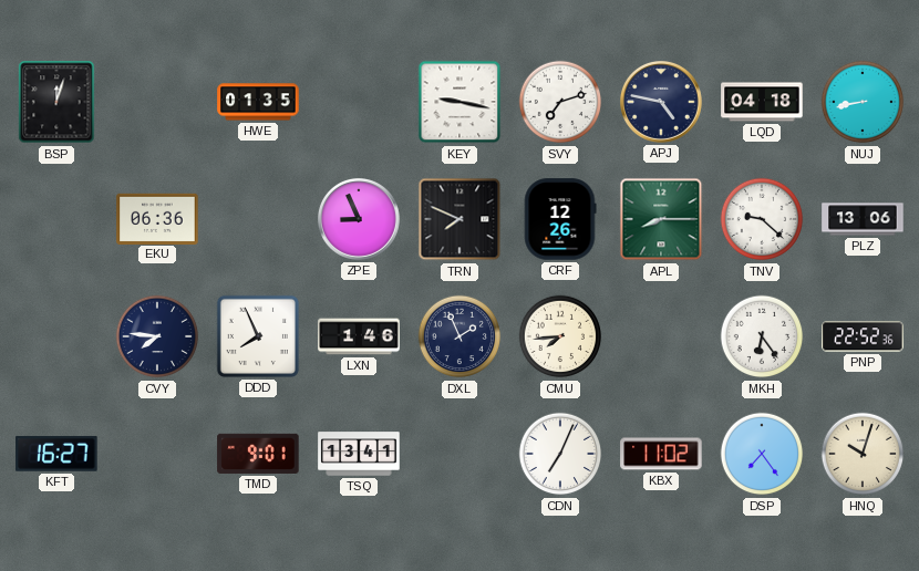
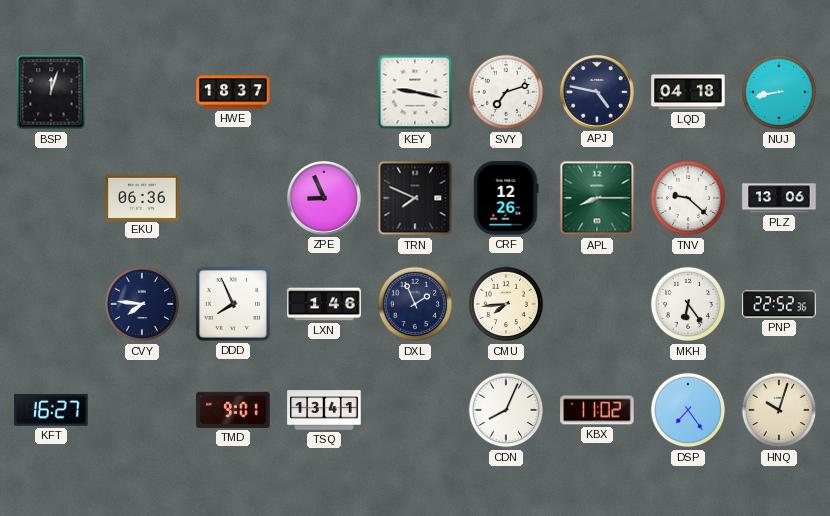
HWE: 01:35 -> 18:37 (233, 92)
CDN: 7:04 -> 8:04 (506, 410)
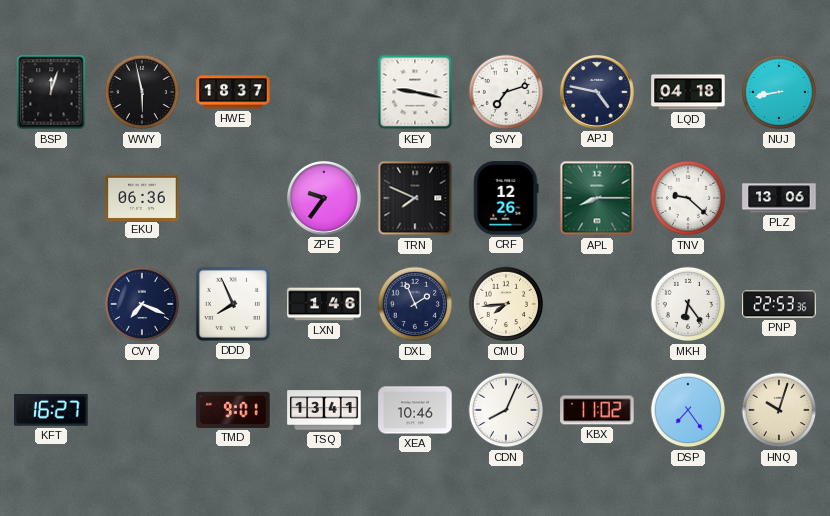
WWY: none -> 5:58 (142, 92)
ZPE: 8:56 -> 9:36 (325, 199)
CVY: 7:46 -> 7:19 (142, 304)
PNP: 22:52 -> 22:53 (779, 304)
XEA: none -> 10:46 (415, 410)
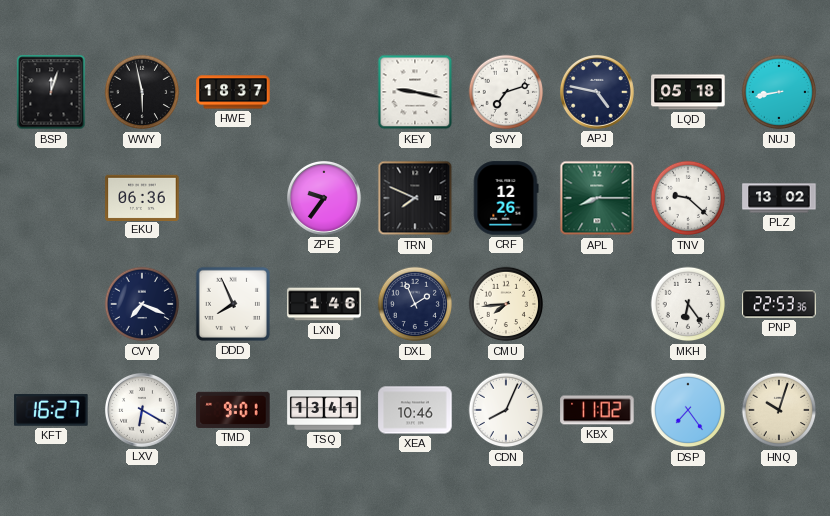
LQD: 04:18 -> 05:18 (688, 92)
PLZ: 13:06 -> 13:02 (779, 198)
LXV: none -> 6:20 (143, 411)
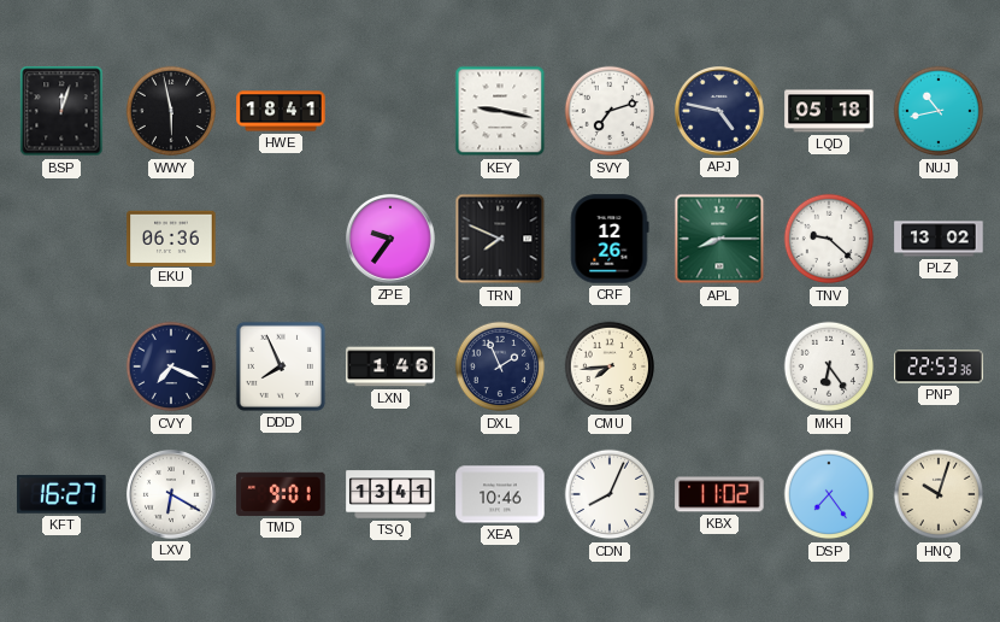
HWE: 18:37 -> 18:41 (281, 111)
NUJ: 8:43 -> 10:43 (939, 111)
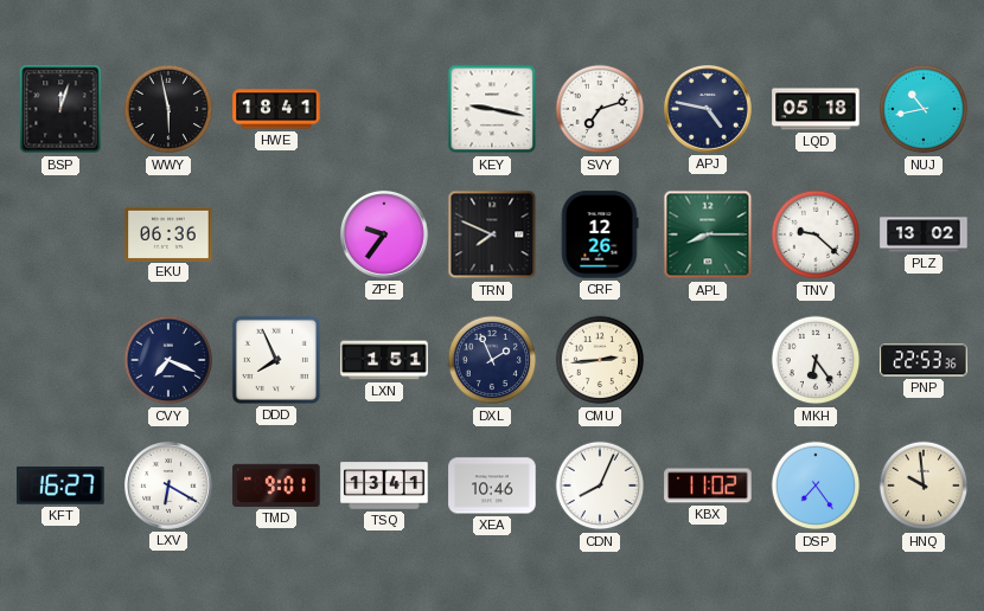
LXN: 1:46 -> 1:51 (384, 360)
CMU: 7:44 -> 2:44 (600, 360)
HNQ: 10:03 -> 9:59 (924, 485)
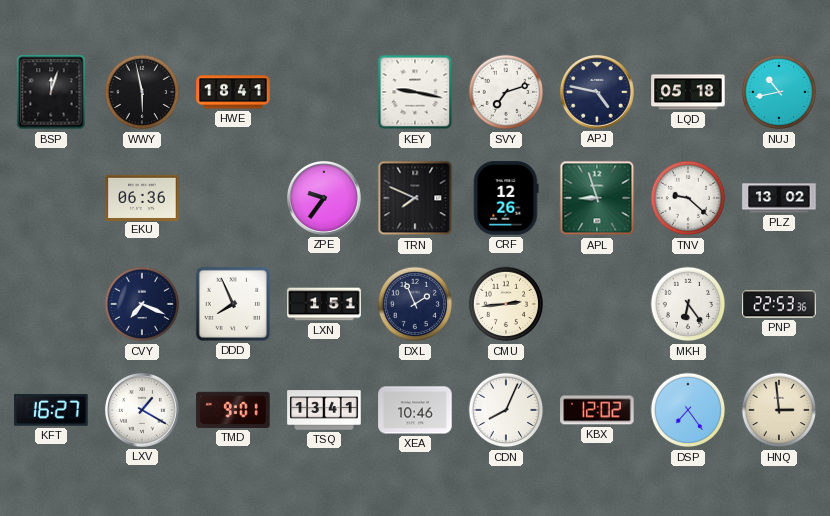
APL: 8:15 -> 8:57 (597, 198)
LXV: 6:20 -> 1:20 (143, 411)
KBX: 11:02 -> 12:02 (597, 410)
HNQ: 9:59 -> 2:59 (779, 410)
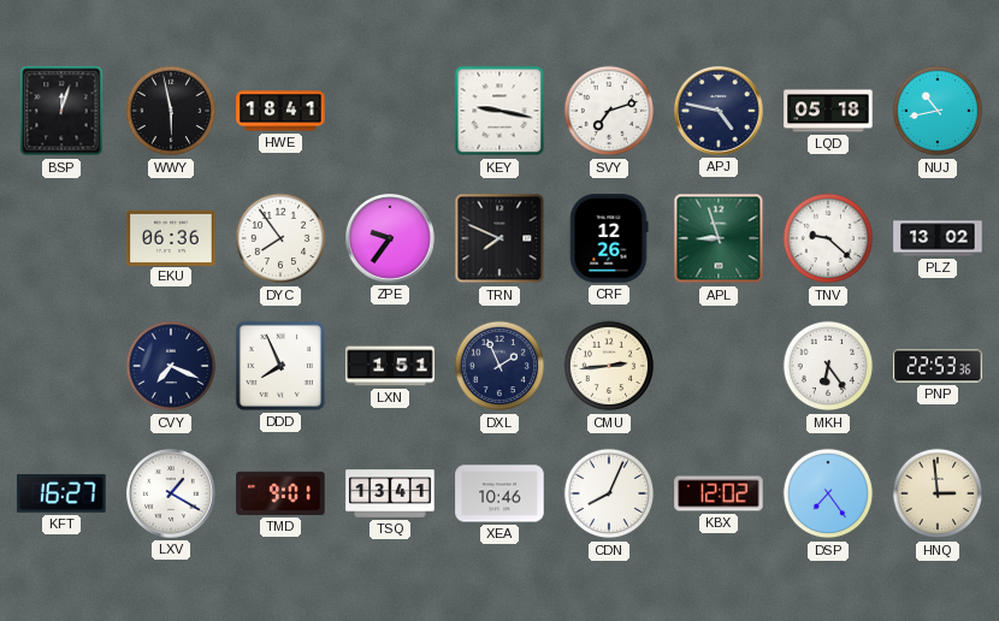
DYC: none -> 7:54 (280, 238)
